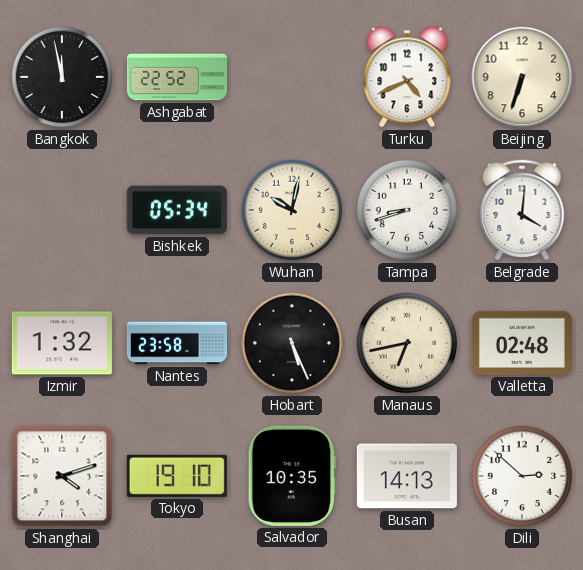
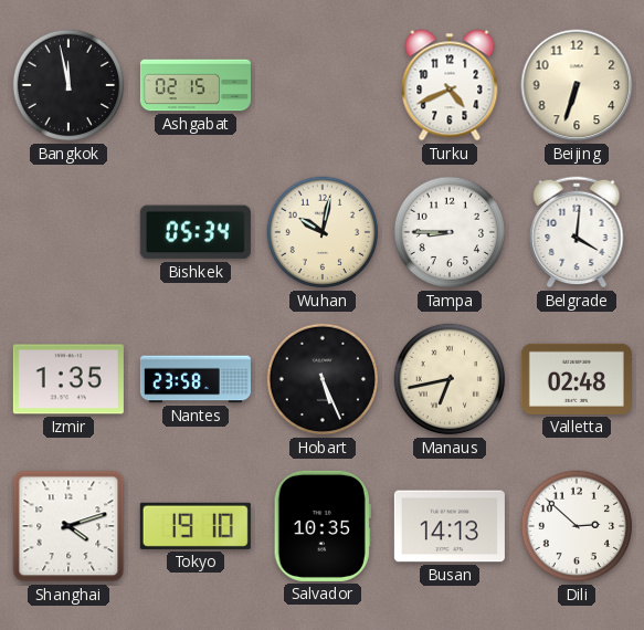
Ashgabat: 22:52 -> 02:15 (196, 85)
Tampa: 8:42 -> 8:45 (450, 232)
Izmir: 1:32 -> 1:35 (68, 379)
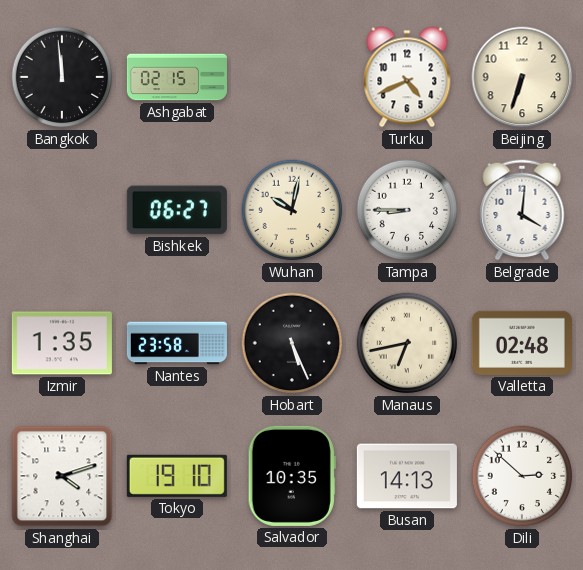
Bangkok: 11:58 -> 11:59 (62, 77)
Bishkek: 05:34 -> 06:27 (177, 210)
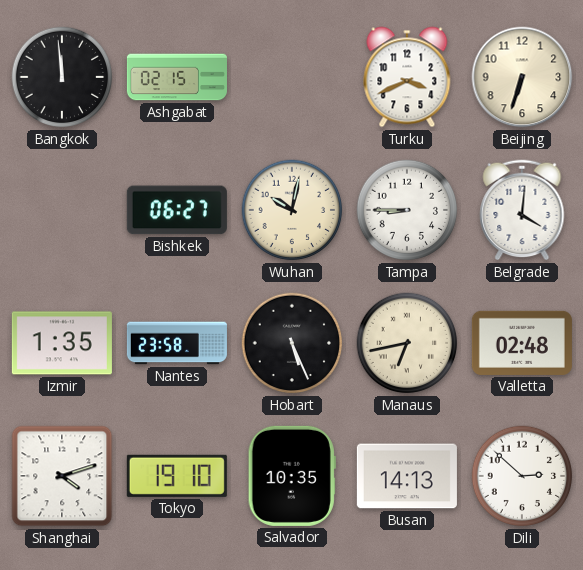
Turku: 4:41 -> 3:41 (407, 77)
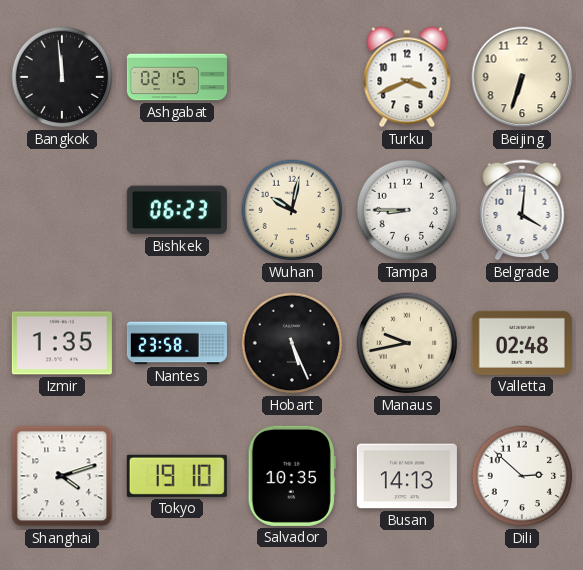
Bishkek: 06:27 -> 06:23 (177, 210)
Manaus: 6:43 -> 9:43 (407, 343)
